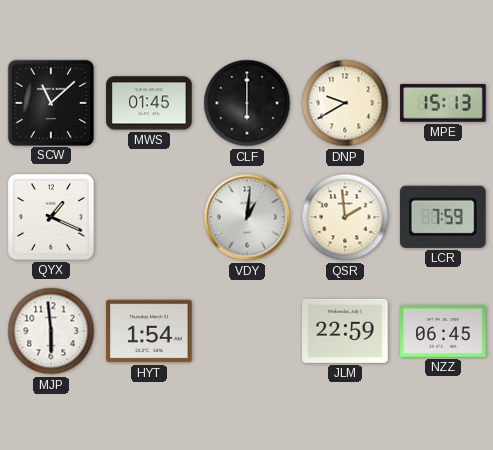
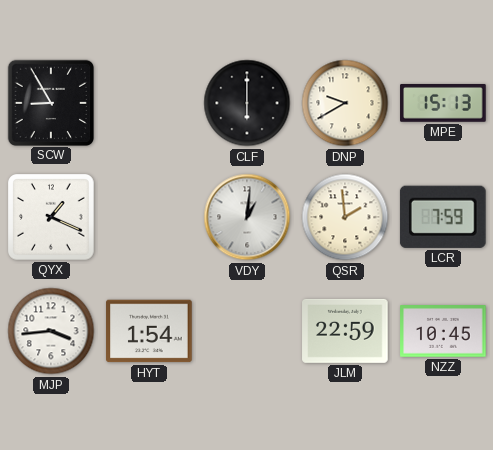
SCW: 11:08 -> 8:55 (50, 102)
MWS: 01:45 -> none (149, 103)
MJP: 5:59 -> 3:44 (51, 331)
NZZ: 06:45 -> 10:45 (443, 332)
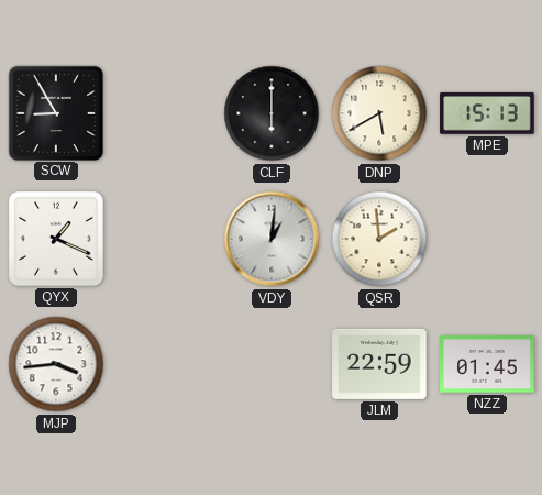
DNP: 9:40 -> 5:40 (379, 113)
LCR: 7:59 -> none (443, 217)
HYT: 1:54 -> none (149, 331)
NZZ: 10:45 -> 01:45 (487, 365)
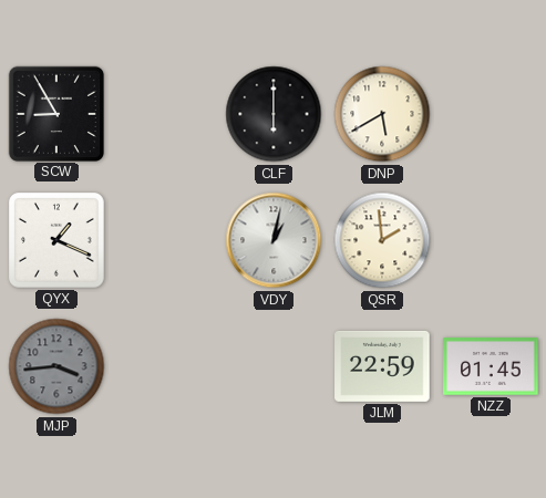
MPE: 15:13 -> none (487, 113)
VDY: 1:01 -> 1:02 (274, 240)
MJP dial: white -> grey (56, 366)
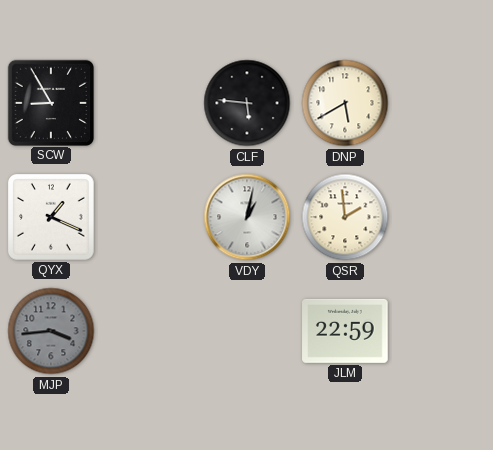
CLF: 6:00 -> 5:46 (247, 103)
NZZ: 01:45 -> none (491, 367)
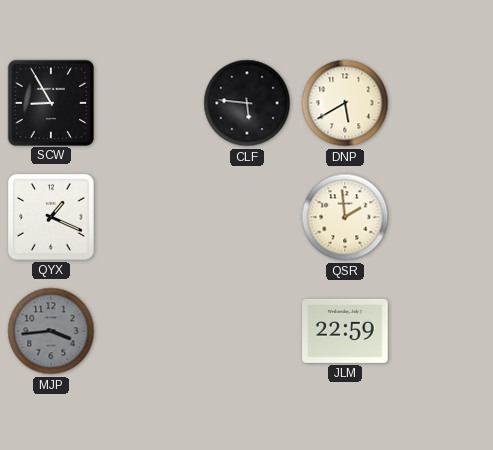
VDY: 1:02 -> none (247, 217)
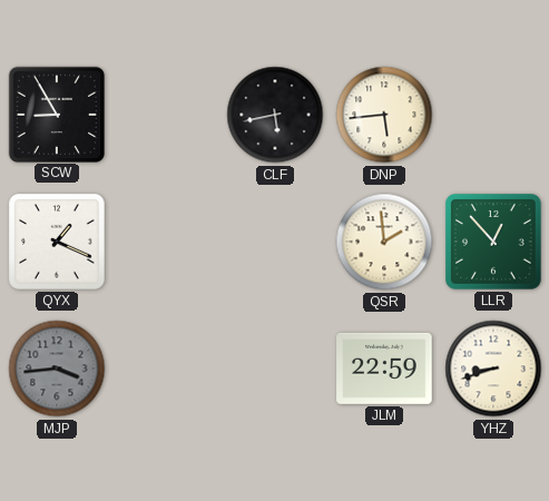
CLF: 5:46 -> 5:43 (275, 115)
DNP: 5:40 -> 5:44 (384, 115)
LLR: none -> 12:53 (494, 243)
YHZ: none -> 8:42 (493, 369)
